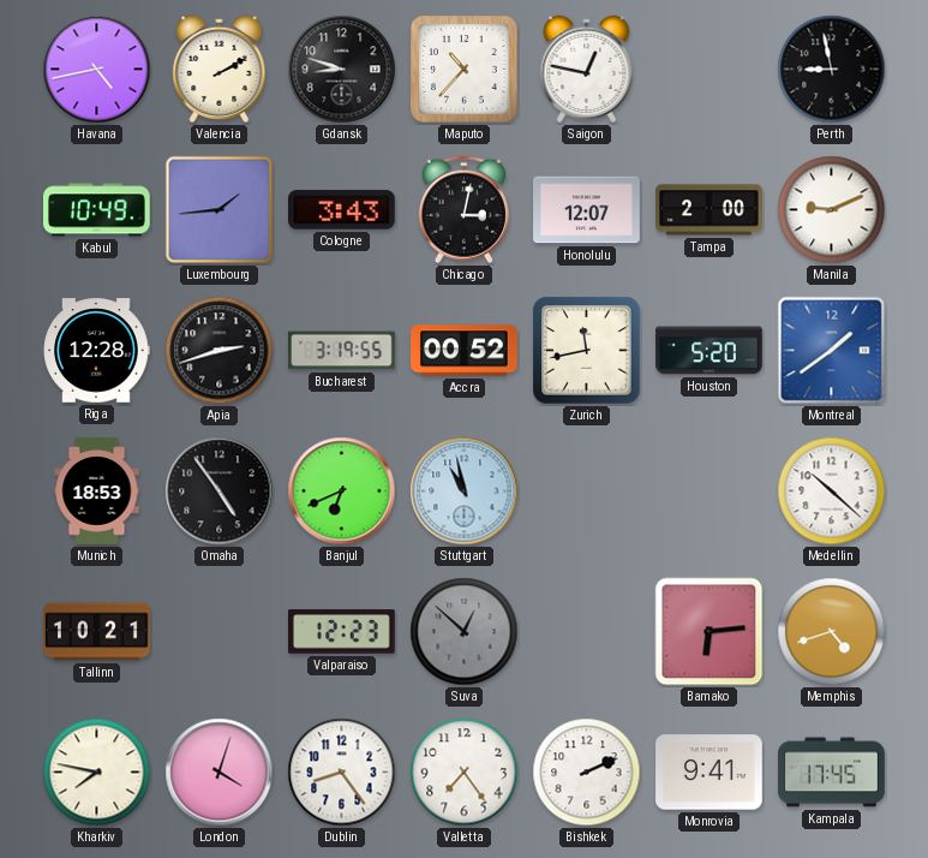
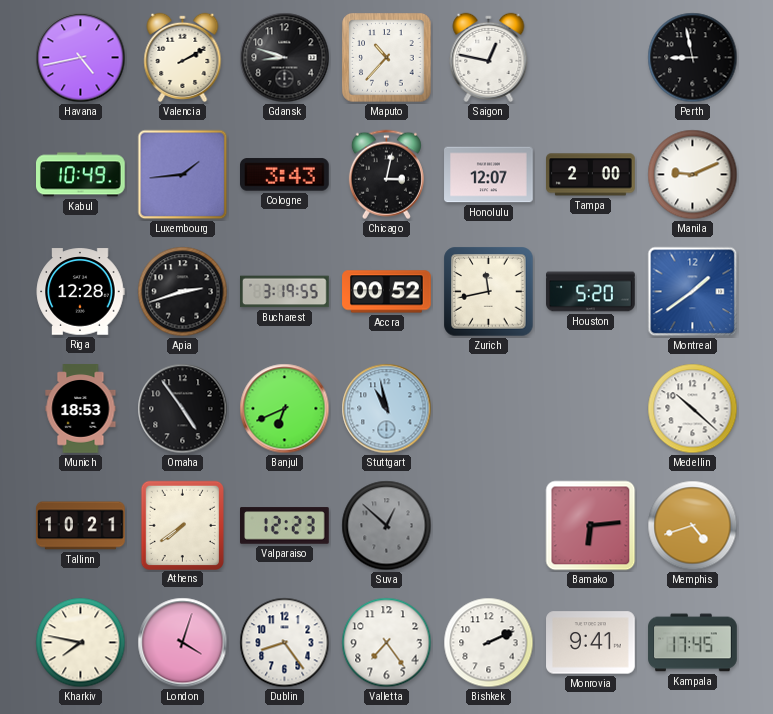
Athens: none -> 7:39 (182, 525)
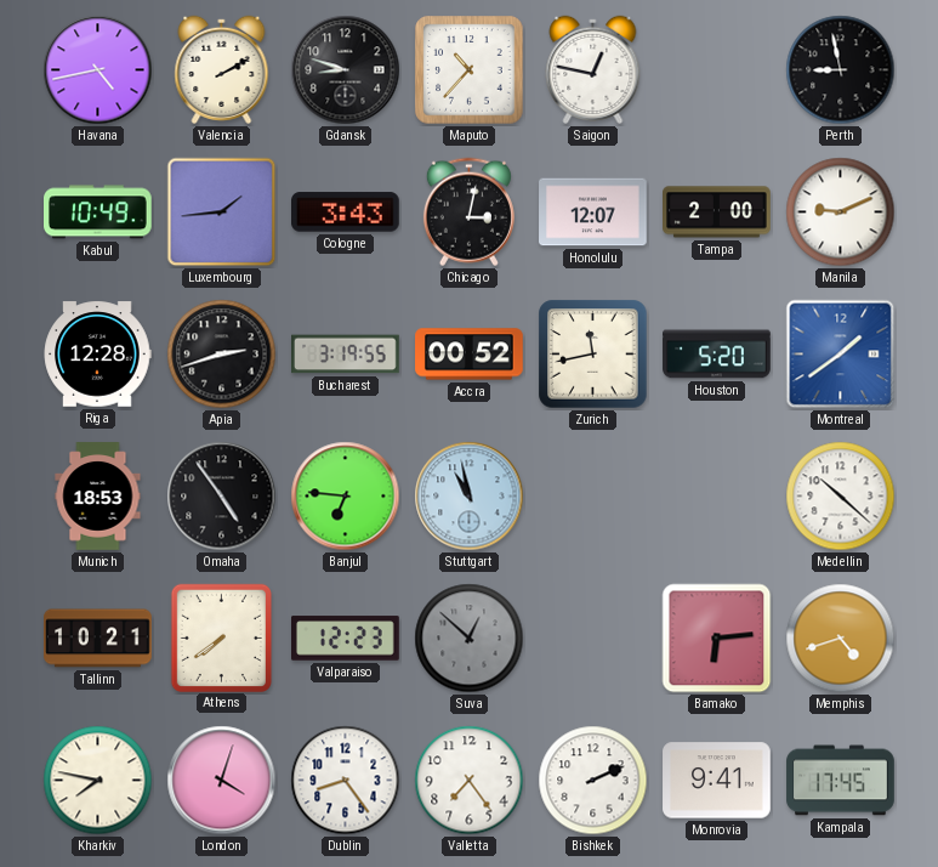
Banjul: 6:41 -> 6:46 (346, 497)
